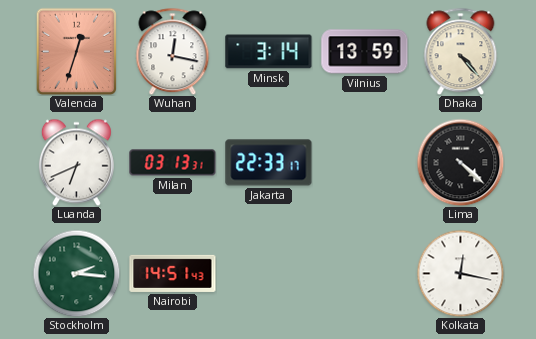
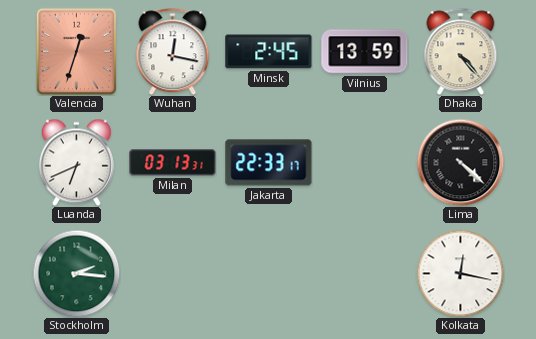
Minsk: 3:14 -> 2:45 (269, 52)
Nairobi: 14:51 -> none (173, 273)
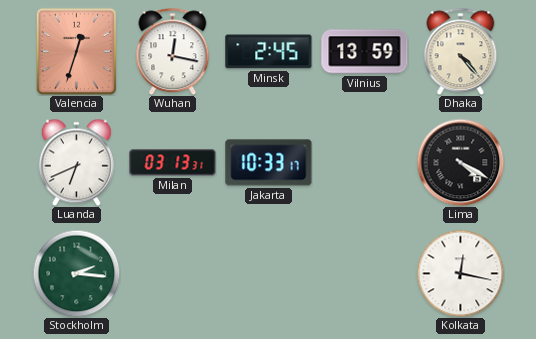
Jakarta: 22:33 -> 10:33 (269, 163)
Lima: 4:22 -> 4:20 (460, 162)
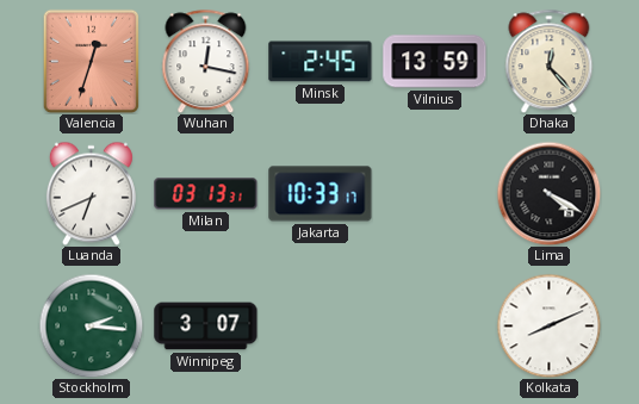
Dhaka: 4:23 -> 12:23 (550, 61)
Winnipeg: none -> 3:07 (206, 327)
Kolkata: 12:17 -> 8:11 (548, 325)
